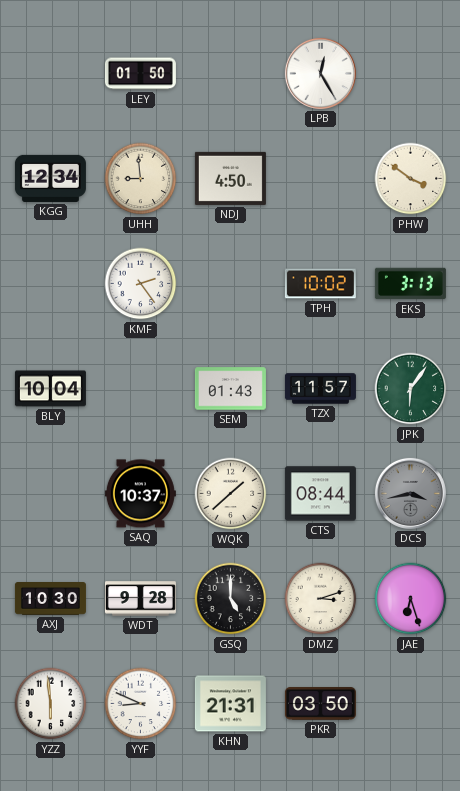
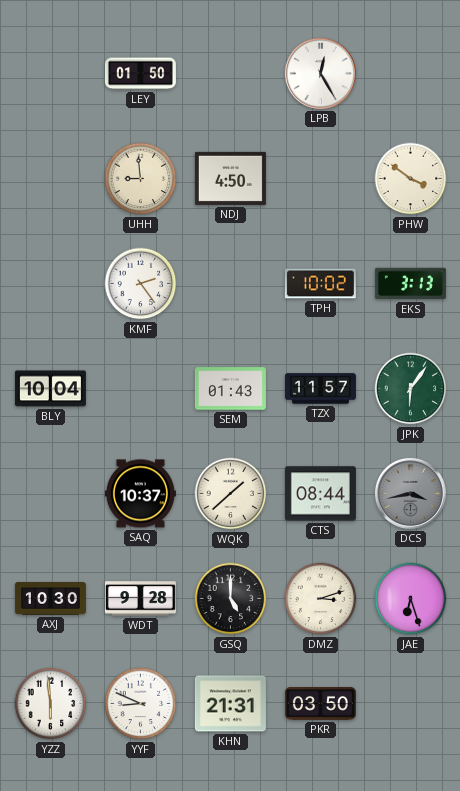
KGG: 12:34 -> none (50, 178)
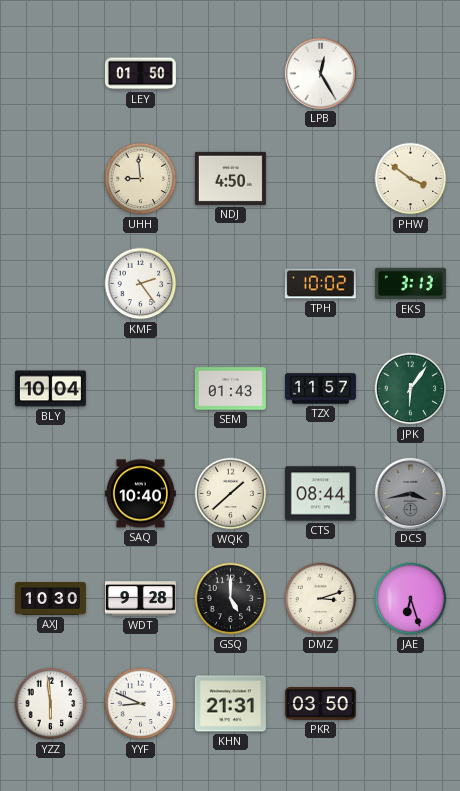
SAQ: 10:37 -> 10:40 (140, 494)
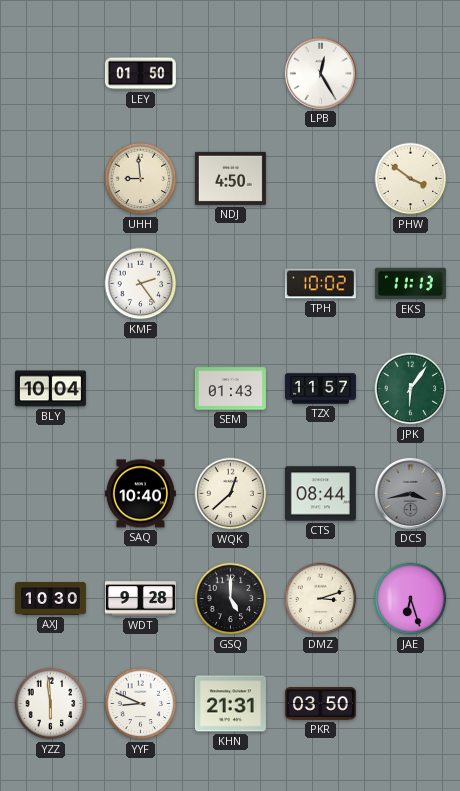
EKS: 3:13 -> 11:13 (410, 284)
WQK: 1:38 -> 12:38 (231, 494)
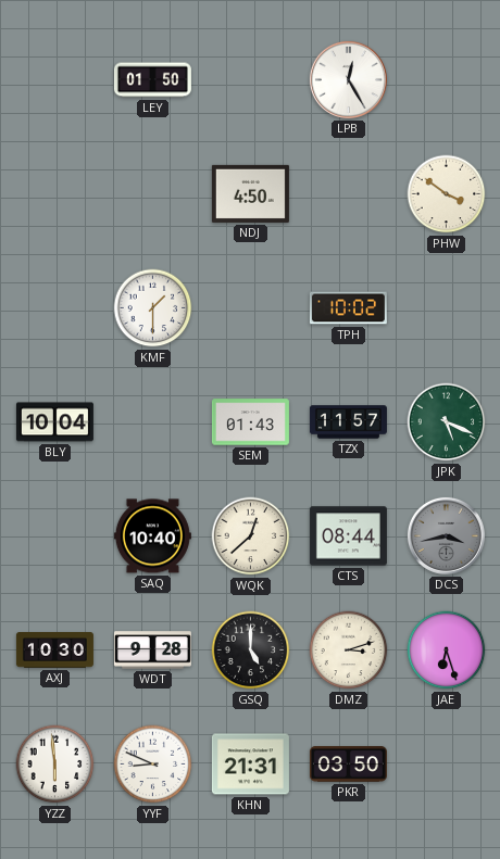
UHH: 8:59 -> none (141, 179)
KMF: 2:24 -> 1:30 (153, 308)
EKS: 11:13 -> none (410, 284)
JPK: 6:06 -> 5:19 (447, 422)
